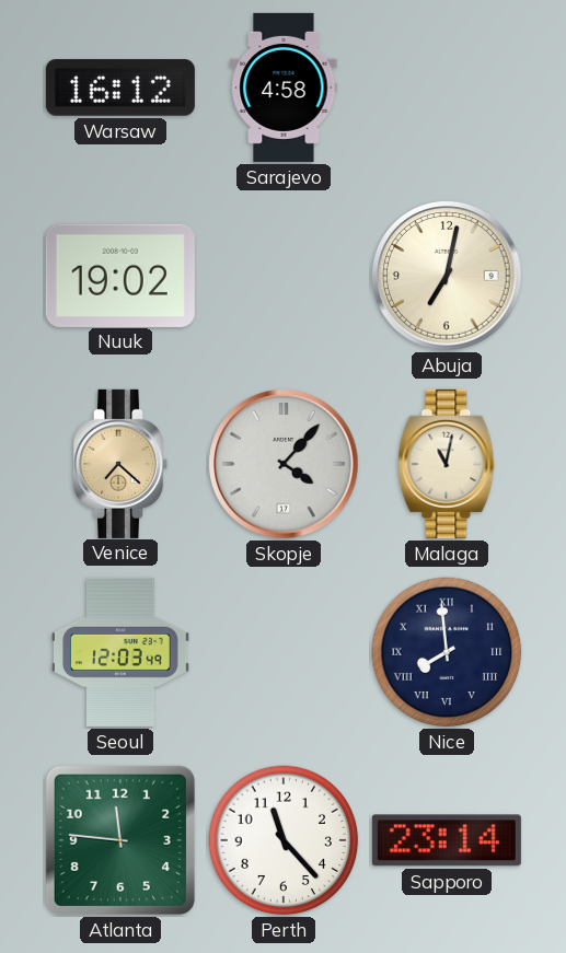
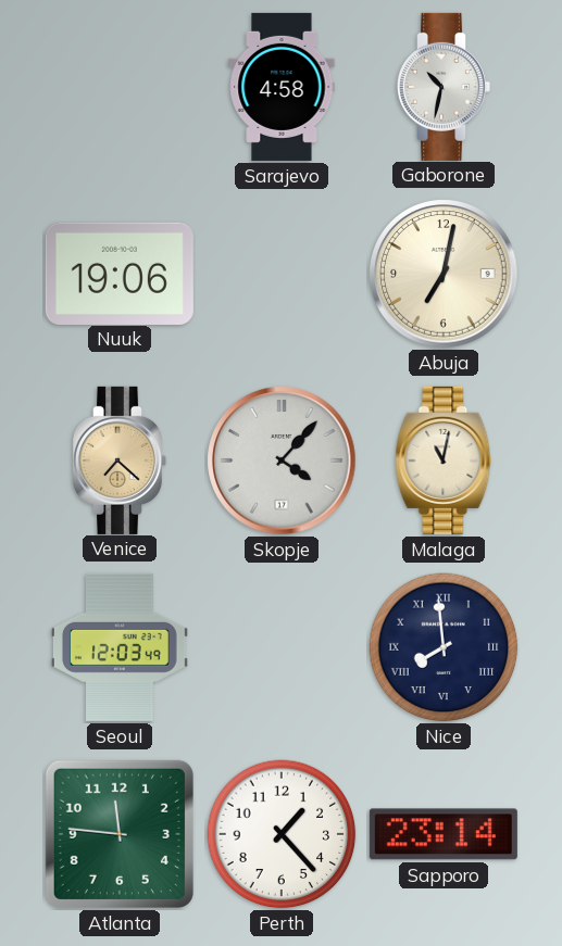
Warsaw: 16:12 -> none (120, 88)
Gaborone: none -> 10:32 (445, 87)
Nuuk: 19:02 -> 19:06 (120, 273)
Perth: 11:23 -> 1:23 (282, 834)
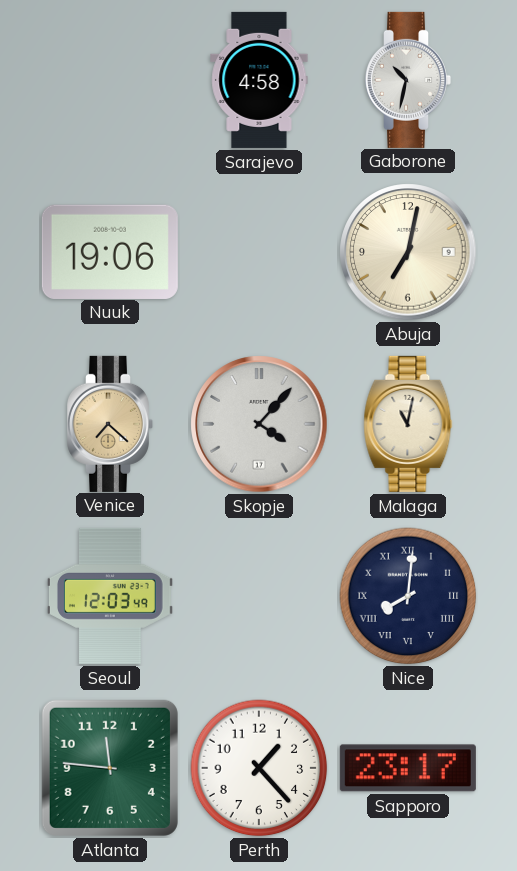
Nice: 7:59 -> 8:01 (408, 596)
Sapporo: 23:14 -> 23:17 (408, 768)
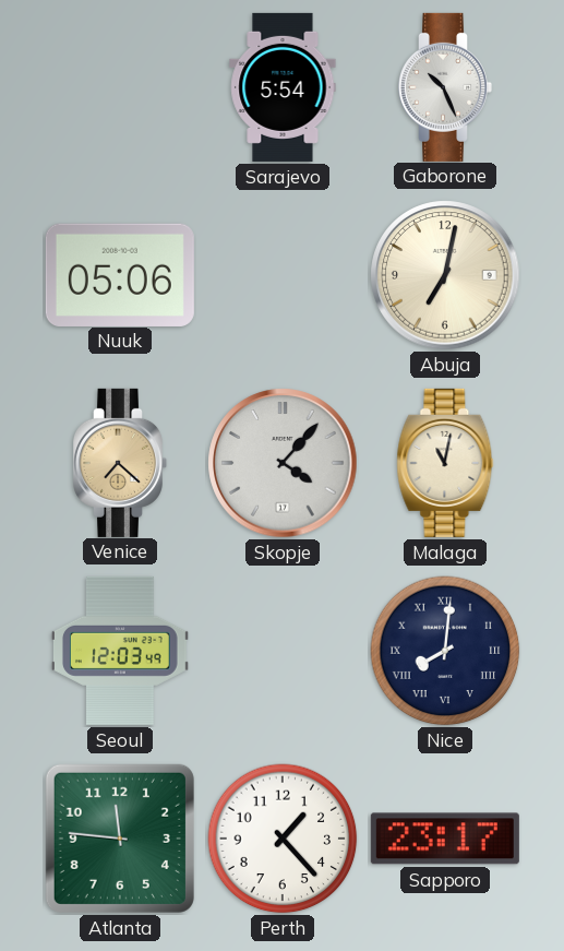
Sarajevo: 4:58 -> 5:54 (283, 87)
Gaborone: 10:32 -> 10:26 (446, 87)
Nuuk: 19:06 -> 05:06 (120, 274)
